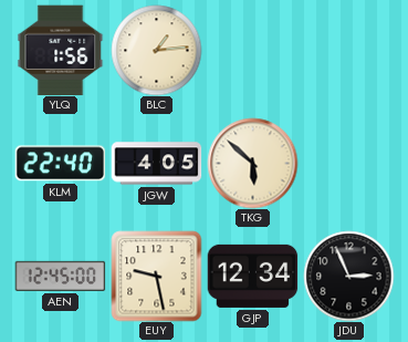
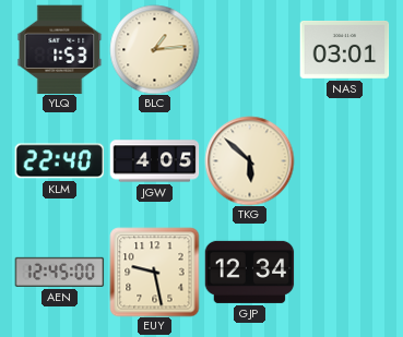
YLQ: 1:56 -> 1:53 (60, 49)
NAS: none -> 03:01 (344, 50)
JDU: 2:56 -> none (348, 276)
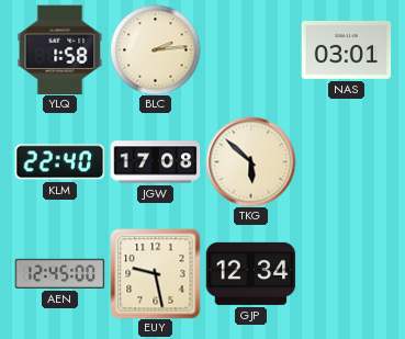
YLQ: 1:53 -> 1:58 (60, 49)
BLC: 1:14 -> 2:14 (155, 49)
JGW: 4:05 -> 17:08 (155, 162)
